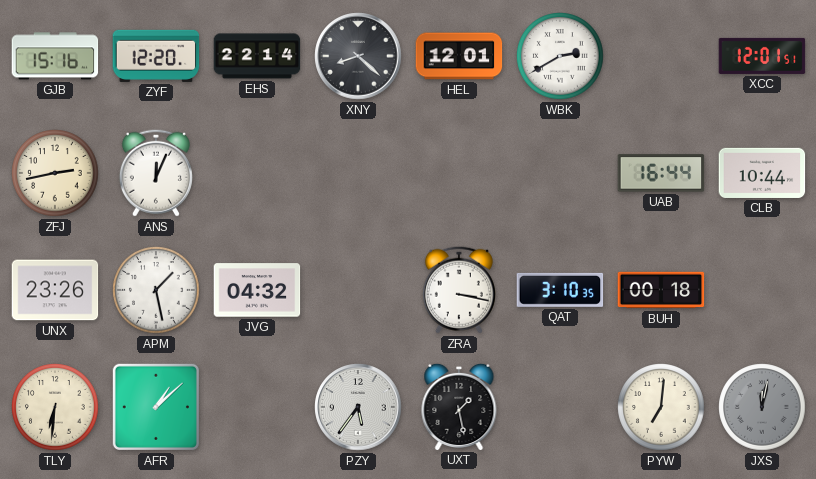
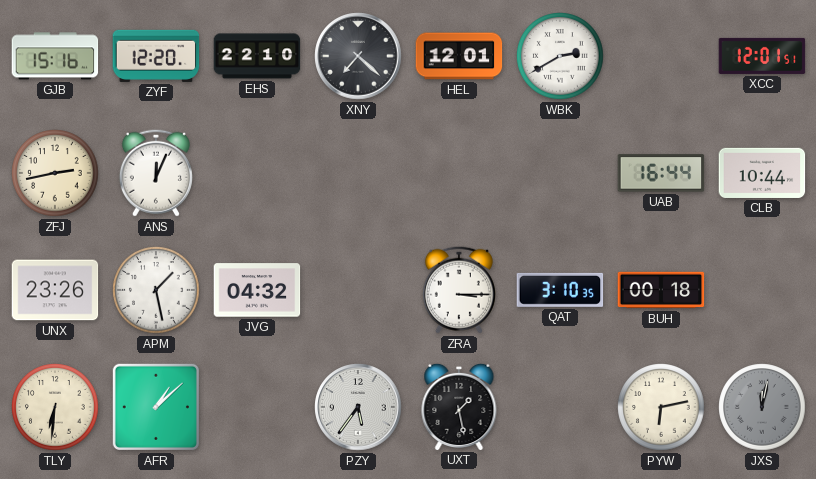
EHS: 22:14 -> 22:10 (257, 56)
XNY: 8:22 -> 7:22 (358, 56)
ZRA: 3:17 -> 3:15 (459, 290)
PYW: 7:01 -> 6:13 (661, 407)
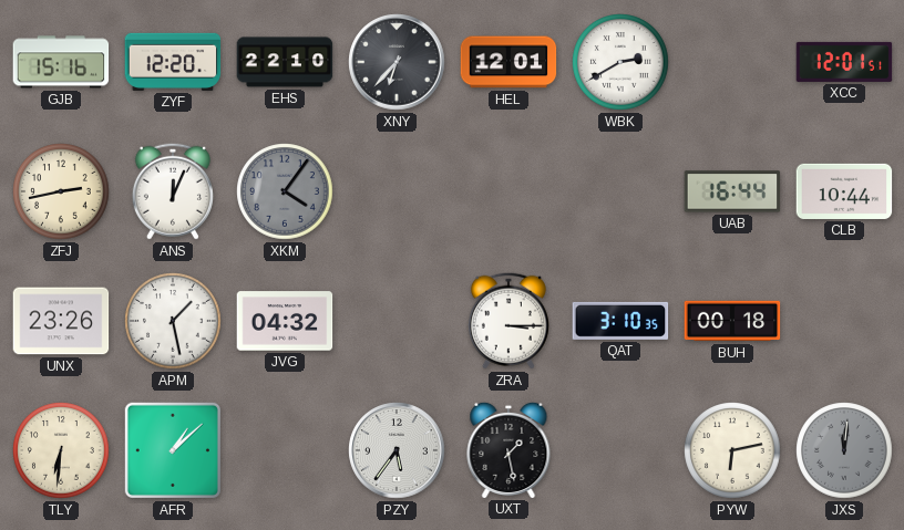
XNY: 7:22 -> 6:37 (397, 62)
XKM: none -> 4:06 (285, 191)
JXS: 12:02 -> 12:01 (844, 450)
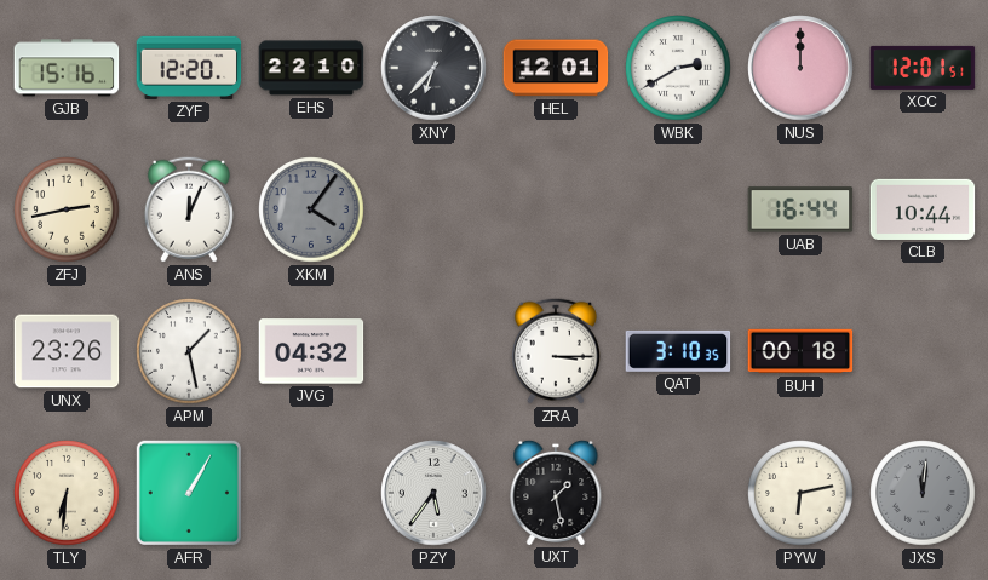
NUS: none -> 12:00 (800, 68)
AFR: 1:08 -> 1:05 (189, 493)
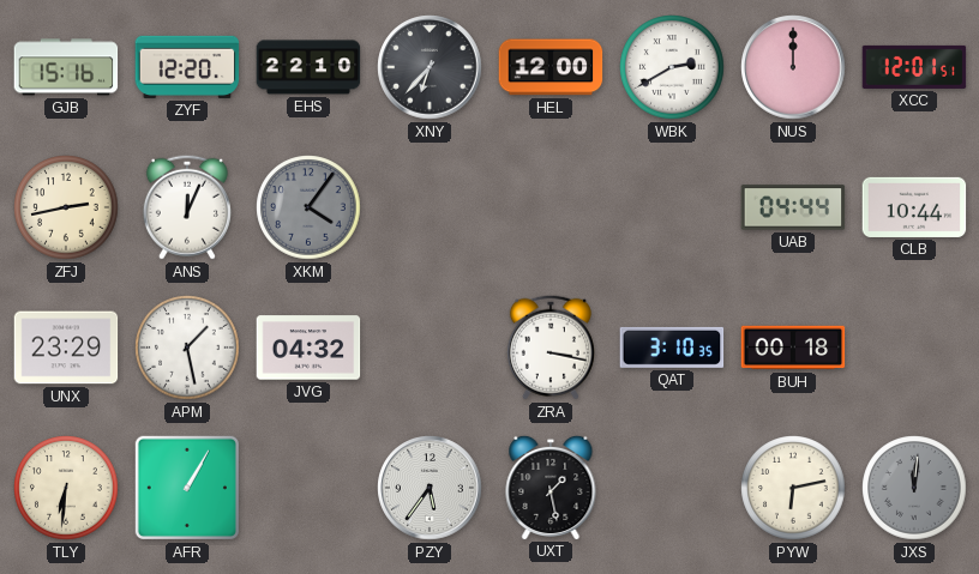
HEL: 12:01 -> 12:00 (551, 67)
UAB: 16:44 -> 04:44 (793, 207)
UNX: 23:26 -> 23:29 (66, 348)
ZRA: 3:15 -> 3:17 (551, 348)
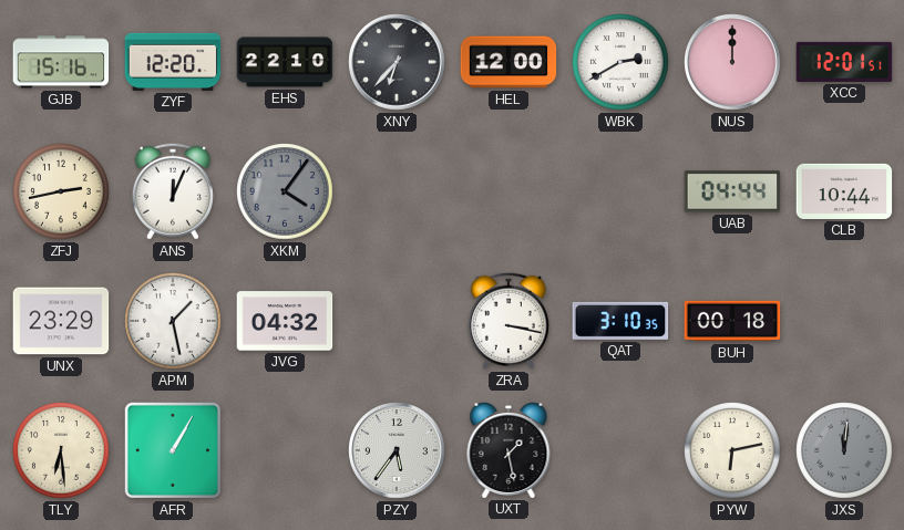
TLY: 6:31 -> 6:29 (61, 450)
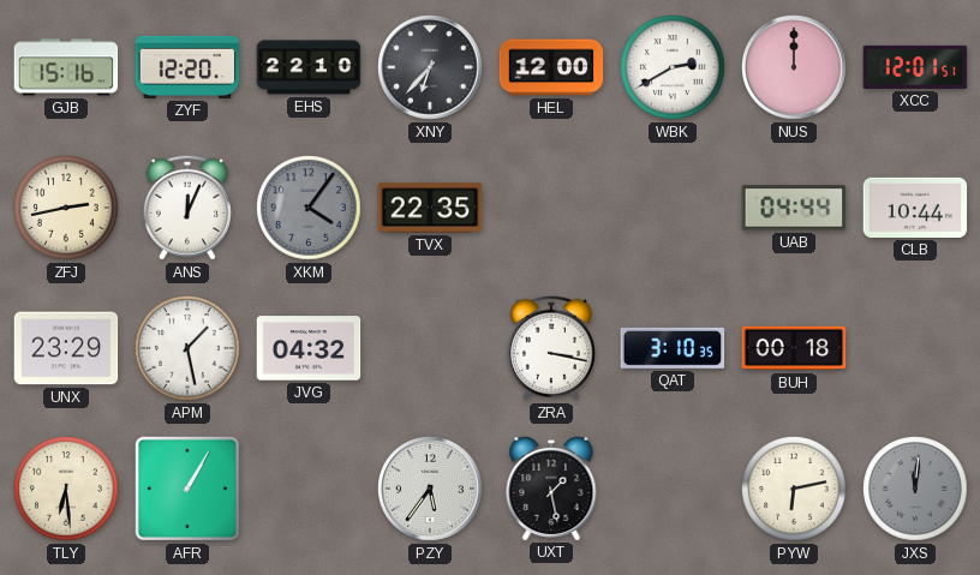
TVX: none -> 22:35 (430, 208)
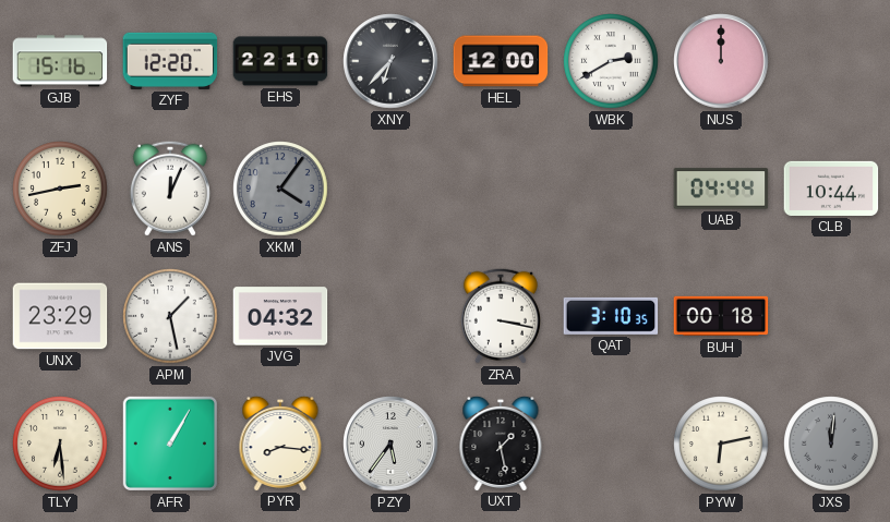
XCC: 12:01 -> none (915, 67)
TVX: 22:35 -> none (430, 208)
PYR: none -> 8:16 (280, 442)
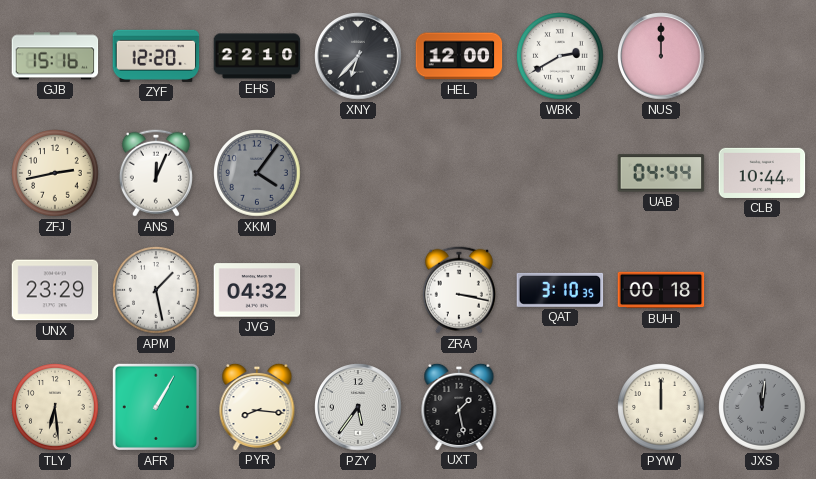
PYW: 6:13 -> 12:00 (661, 407)
